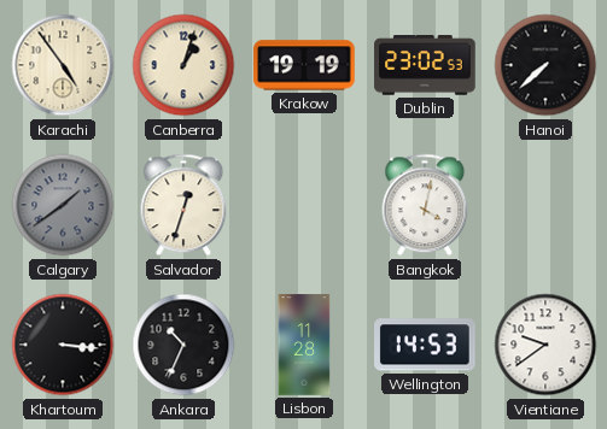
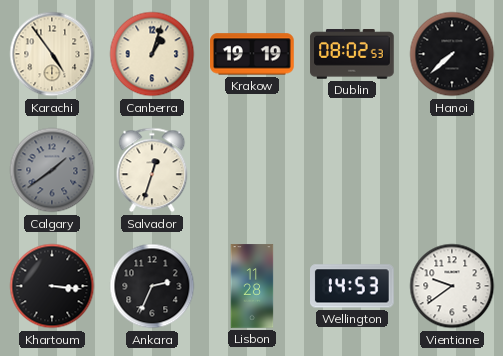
Dublin: 23:02 -> 08:02 (352, 54)
Bangkok: 4:02 -> none (425, 205)
Ankara: 10:34 -> 2:34 (152, 286)
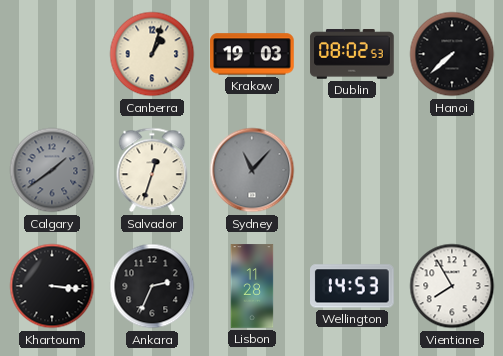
Karachi: 4:54 -> none (52, 54)
Krakow: 19:19 -> 19:03 (252, 54)
Sydney: none -> 11:07 (252, 170)
Vientiane: 9:39 -> 7:55 (452, 286)
